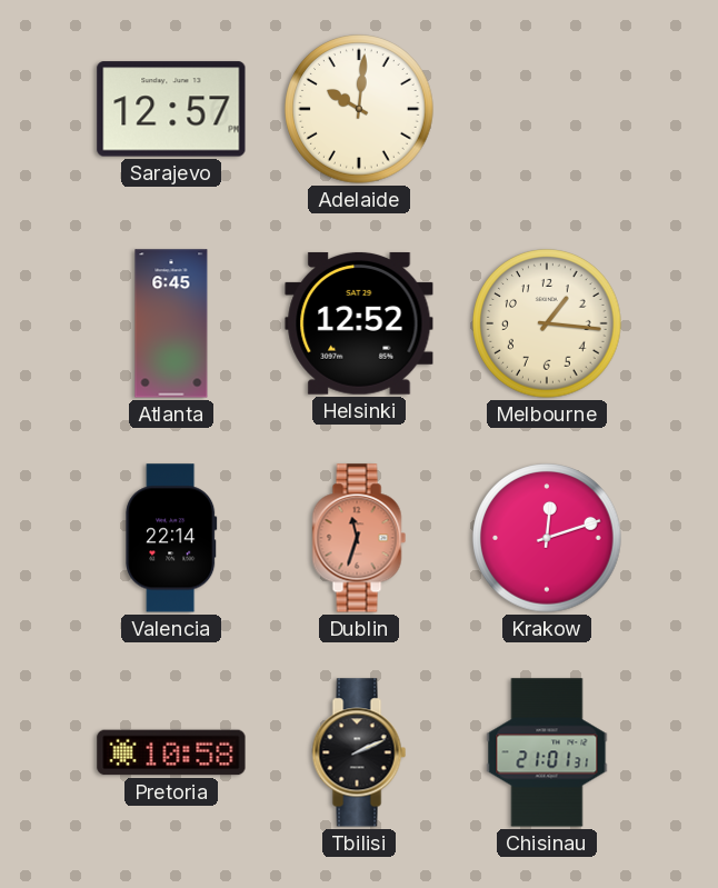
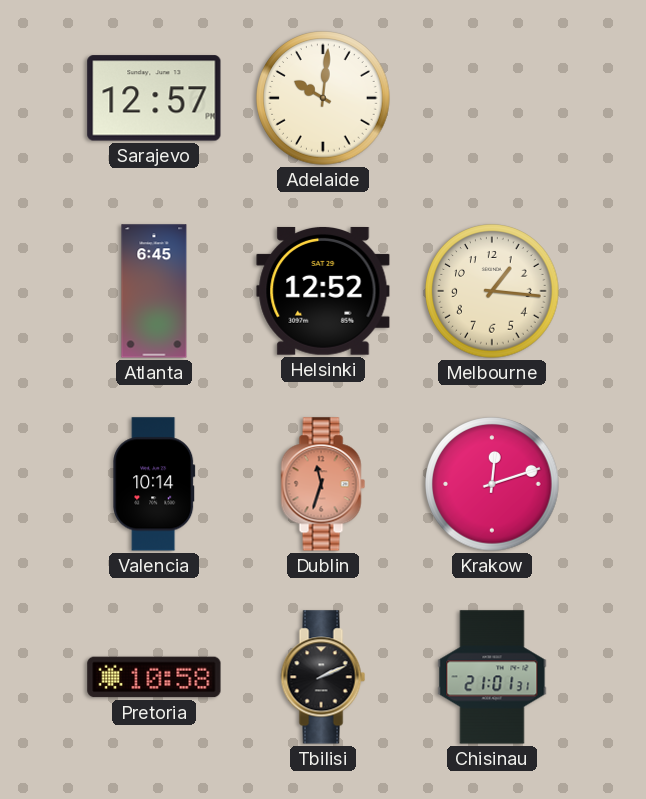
Valencia: 22:14 -> 10:14 (154, 484)
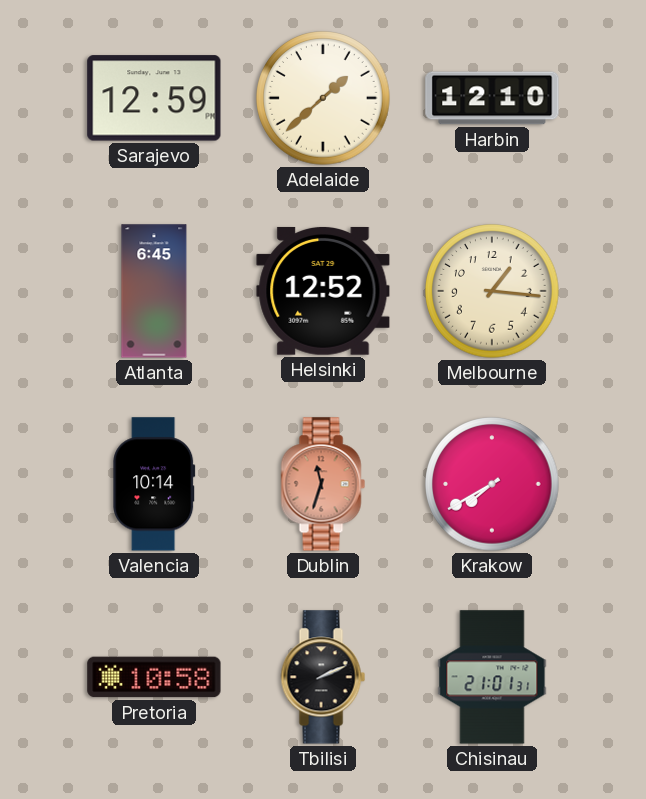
Sarajevo: 12:57 -> 12:59 (154, 98)
Adelaide: 10:01 -> 1:38 (323, 98)
Harbin: none -> 12:10 (492, 98)
Krakow: 12:12 -> 7:40 (492, 484)
